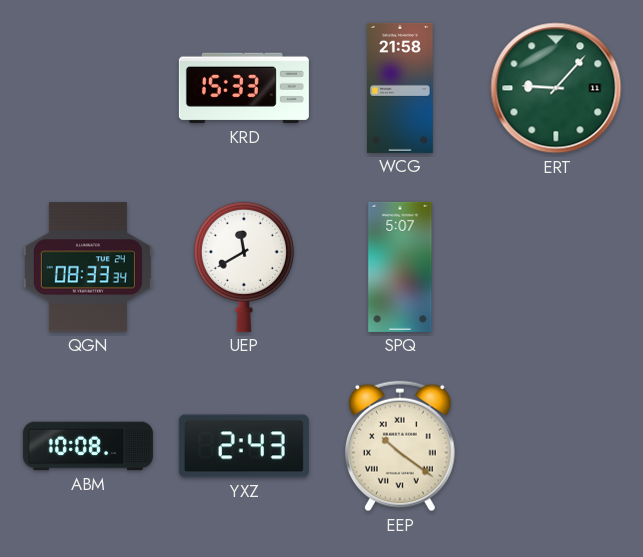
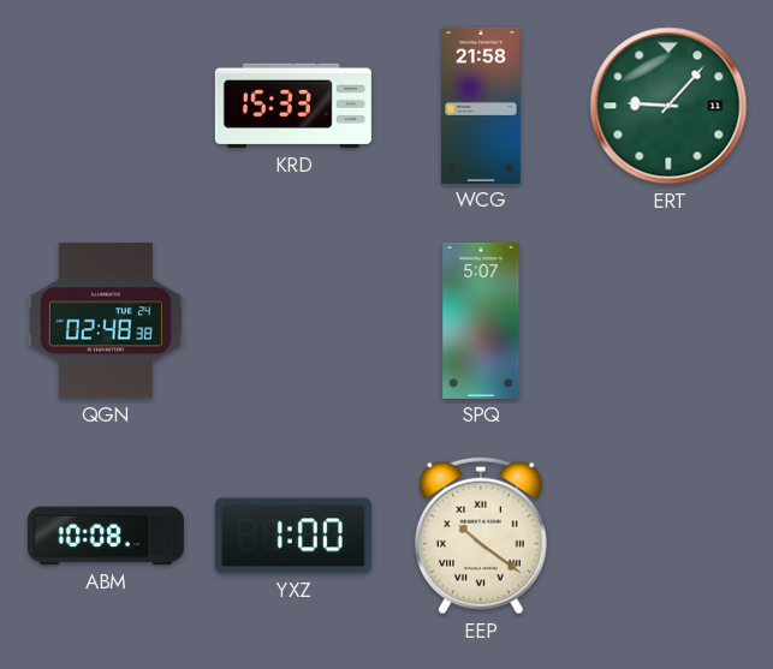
QGN: 08:33 -> 02:48 (106, 321)
UEP: 11:40 -> none (244, 267)
YXZ: 2:43 -> 1:00 (293, 536)
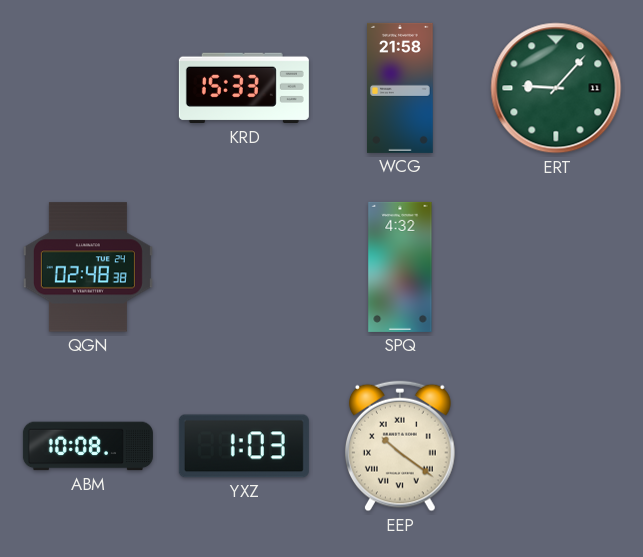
SPQ: 5:07 -> 4:32 (400, 267)
YXZ: 1:00 -> 1:03 (244, 446)
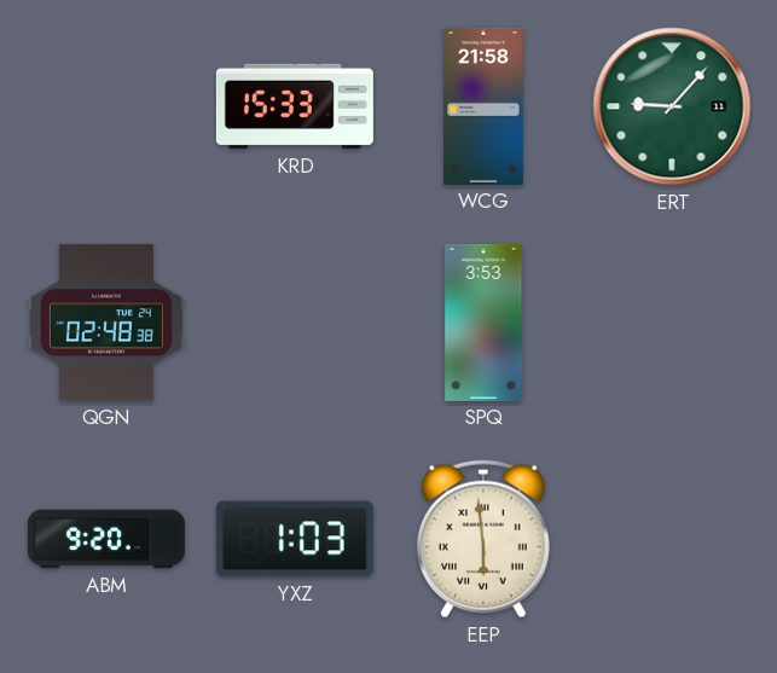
SPQ: 4:32 -> 3:53 (483, 323)
ABM: 10:08 -> 9:20 (106, 539)
EEP: 10:21 -> 5:59 (483, 539)
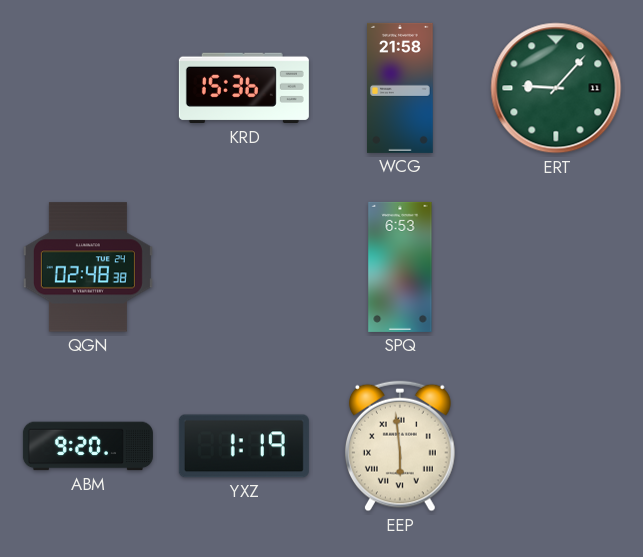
KRD: 15:33 -> 15:36 (244, 88)
SPQ: 3:53 -> 6:53 (400, 267)
YXZ: 1:03 -> 1:19 (244, 446)
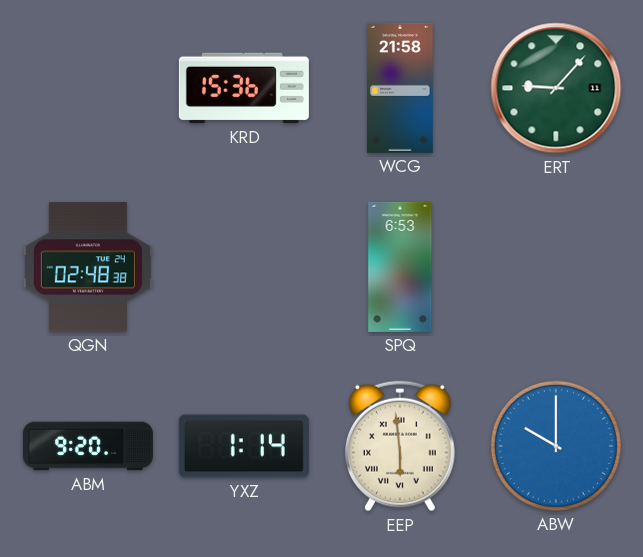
YXZ: 1:19 -> 1:14 (244, 446)
ABW: none -> 10:00 (556, 446)
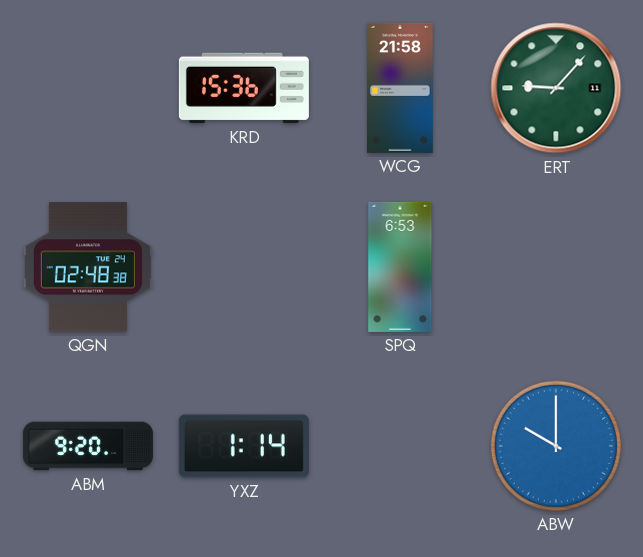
EEP: 5:59 -> none (400, 446)
